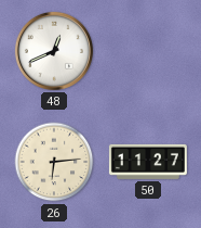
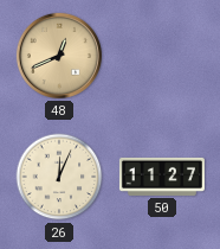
48 dial: white -> champagne (59, 56)
26: 6:14 -> 12:04 (59, 177)
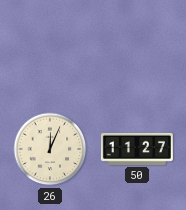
48: 12:41 -> none (59, 56)
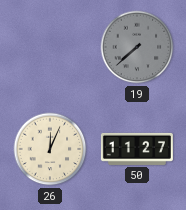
19: none -> 7:38 (137, 47)
